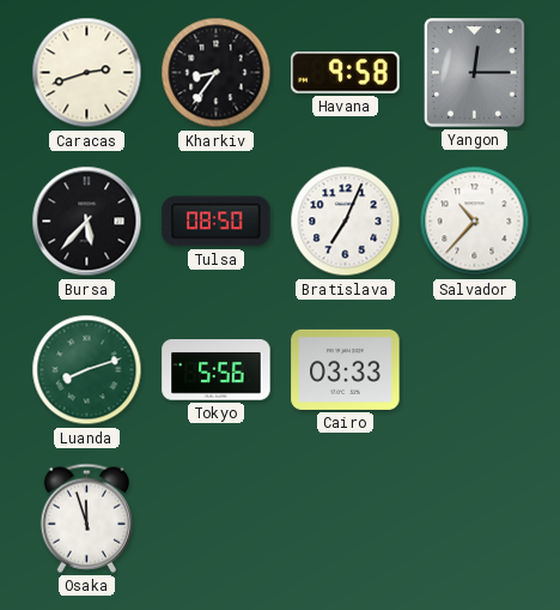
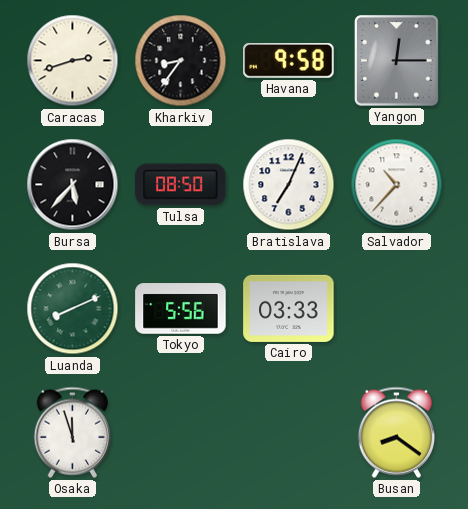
Luanda: 8:12 -> 8:11 (73, 309)
Busan: none -> 8:21 (396, 432)
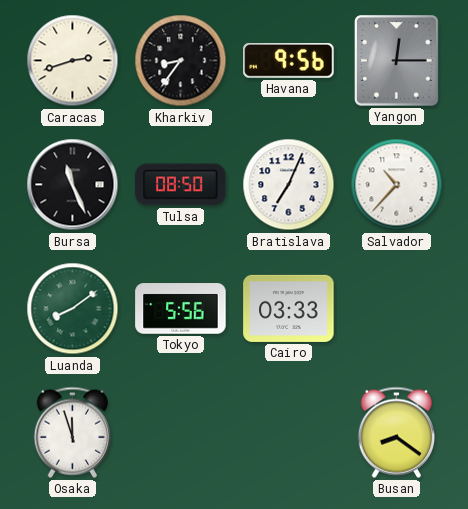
Havana: 9:58 -> 9:56 (289, 61)
Bursa: 5:37 -> 11:26 (73, 185)
Luanda: 8:11 -> 8:09 (73, 309)
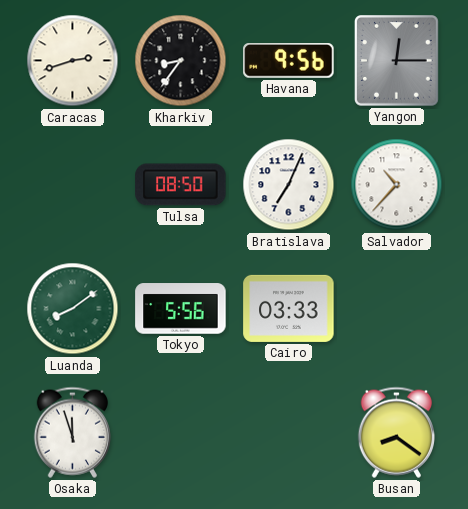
Bursa: 11:26 -> none (73, 185)
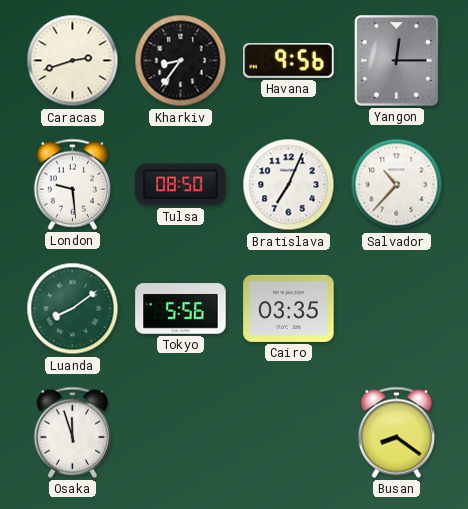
London: none -> 9:29 (72, 184)
Cairo: 03:33 -> 03:35 (289, 308)
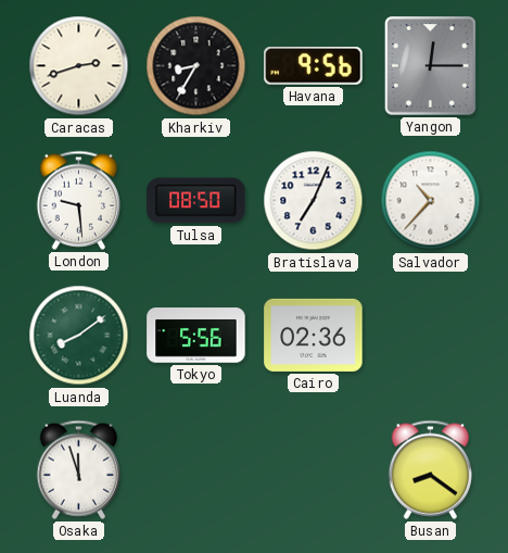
Kharkiv: 8:36 -> 8:35 (196, 66)
Cairo: 03:35 -> 02:36 (314, 335)
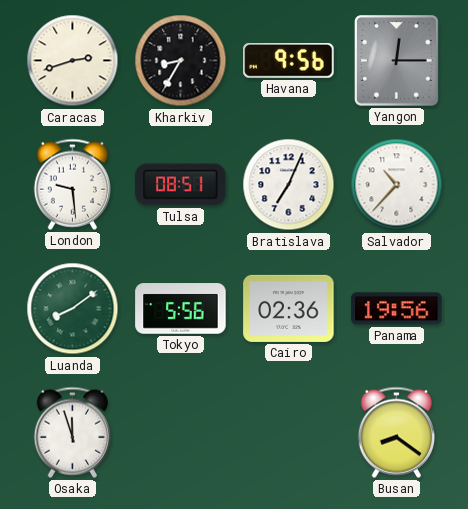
Tulsa: 08:50 -> 08:51 (181, 185)
Panama: none -> 19:56 (397, 309)
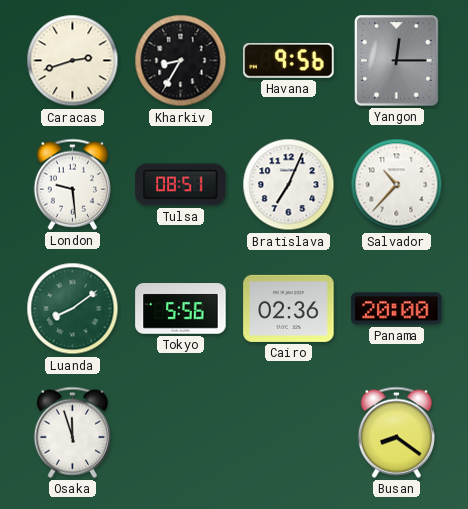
Panama: 19:56 -> 20:00 (397, 309)
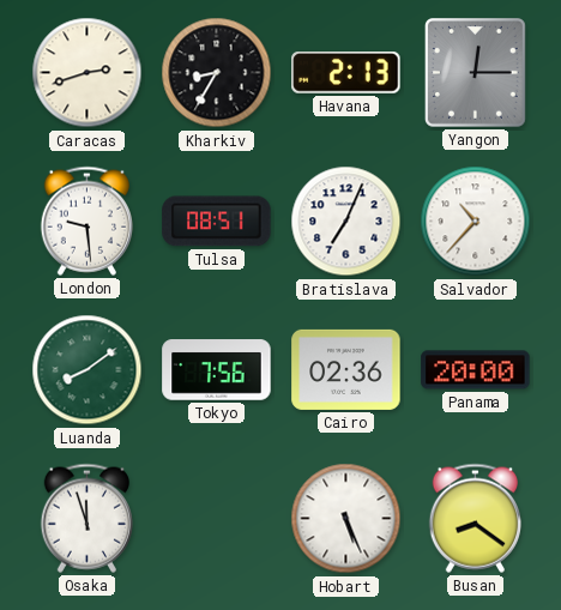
Havana: 9:56 -> 2:13 (346, 73)
Tokyo: 5:56 -> 7:56 (217, 370)
Hobart: none -> 5:26 (346, 519)
